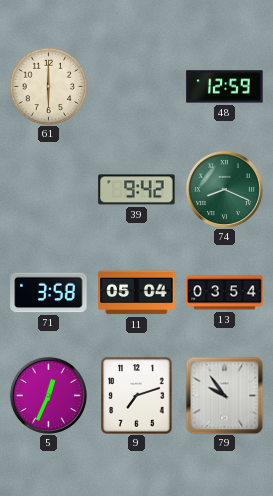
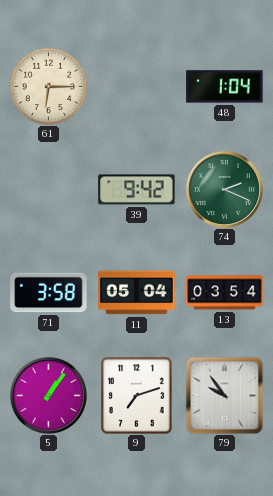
61: 6:00 -> 6:15 (48, 86)
48: 12:59 -> 1:04 (225, 87)
74: 8:19 -> 2:19 (224, 189)
5: 12:34 -> 1:06 (48, 395)
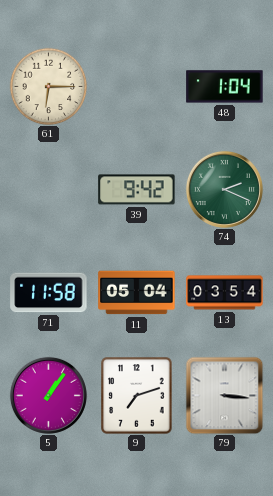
71: 3:58 -> 11:58 (49, 293)
79: 9:54 -> 3:16 (224, 395)
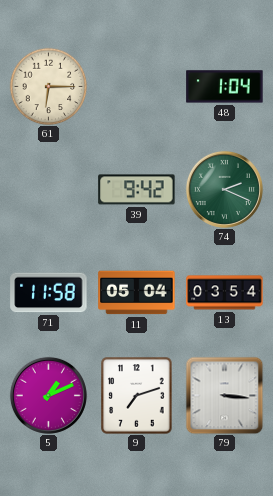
5: 1:06 -> 1:11 (48, 395)
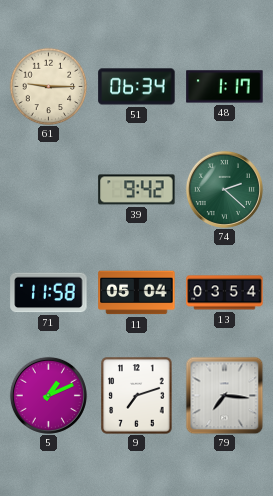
61: 6:15 -> 9:15 (48, 86)
51: none -> 06:34 (137, 87)
48: 1:04 -> 1:17 (225, 87)
74: 2:19 -> 2:22 (224, 189)
79: 3:16 -> 7:16 (224, 395)
